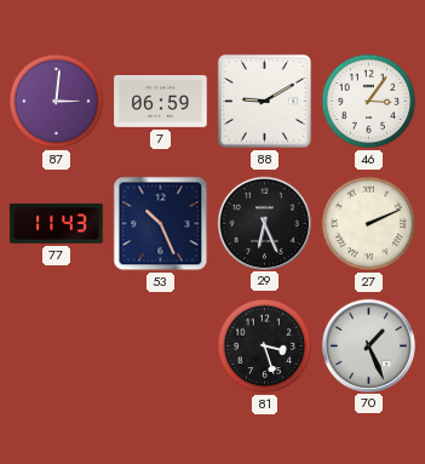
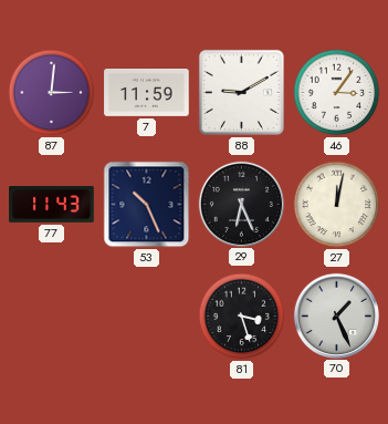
7: 06:59 -> 11:59 (147, 93)
27: 2:11 -> 12:02 (337, 205)
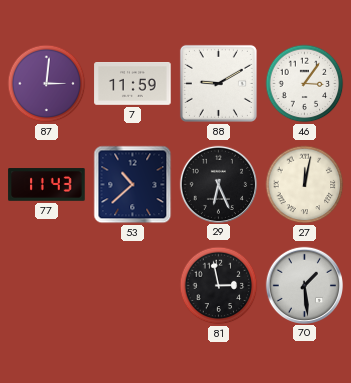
53: 10:26 -> 10:38 (133, 185)
81: 3:27 -> 2:58 (219, 286)
70: 1:26 -> 1:29 (304, 285)
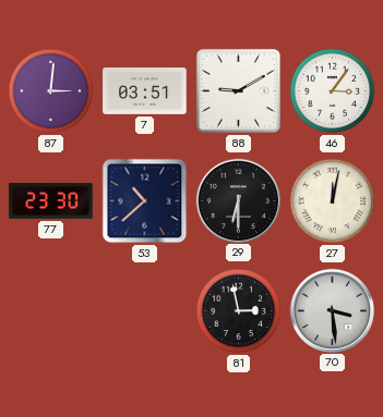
7: 11:59 -> 03:51 (145, 91)
77: 11:43 -> 23:30 (51, 201)
29: 6:26 -> 6:30 (238, 200)
70: 1:29 -> 3:29 (332, 310)
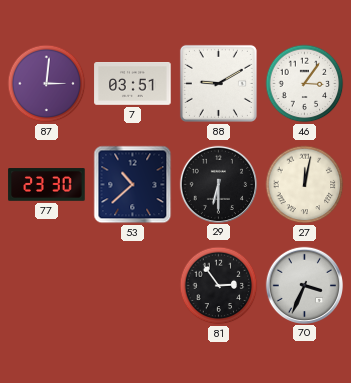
81: 2:58 -> 2:54 (219, 286)
70: 3:29 -> 3:34 (304, 285)
